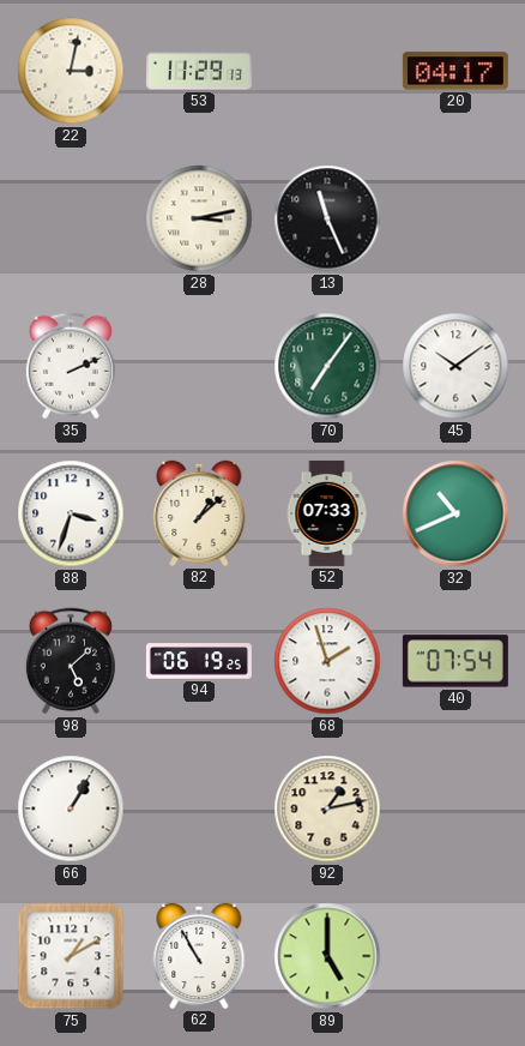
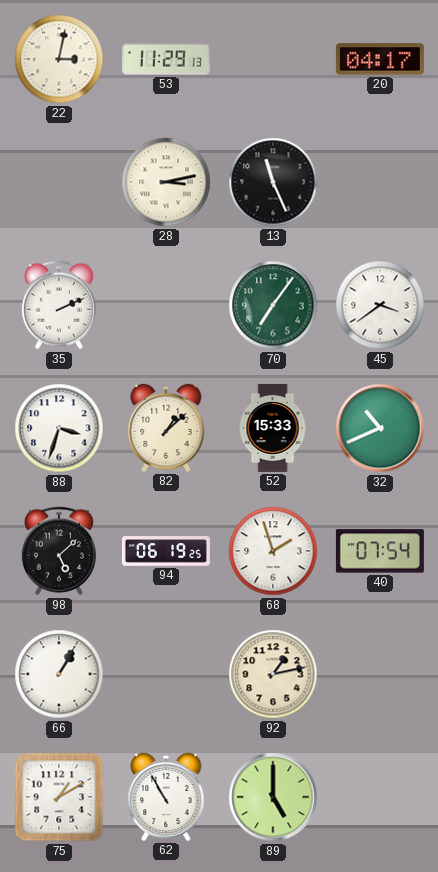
45: 10:09 -> 3:39 (380, 305)
52: 07:33 -> 15:33 (273, 428)
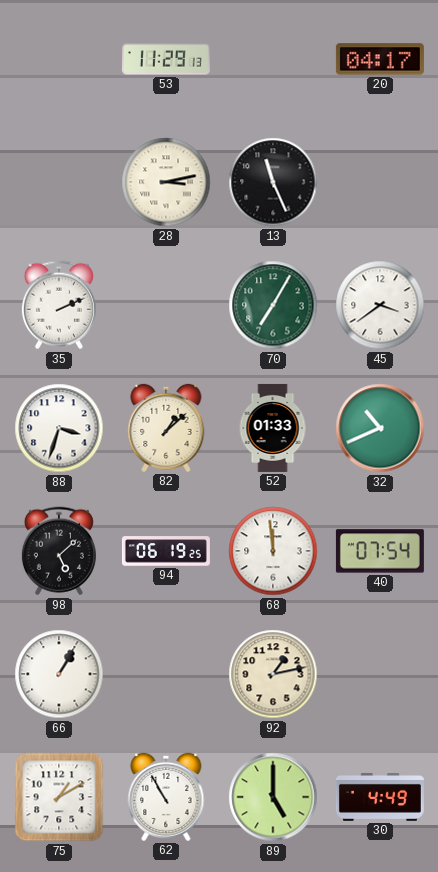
22: 3:02 -> none (59, 59)
70: 7:06 -> 7:05 (273, 305)
52: 15:33 -> 01:33 (273, 428)
68: 1:57 -> 11:59 (273, 551)
30: none -> 4:49 (380, 797)
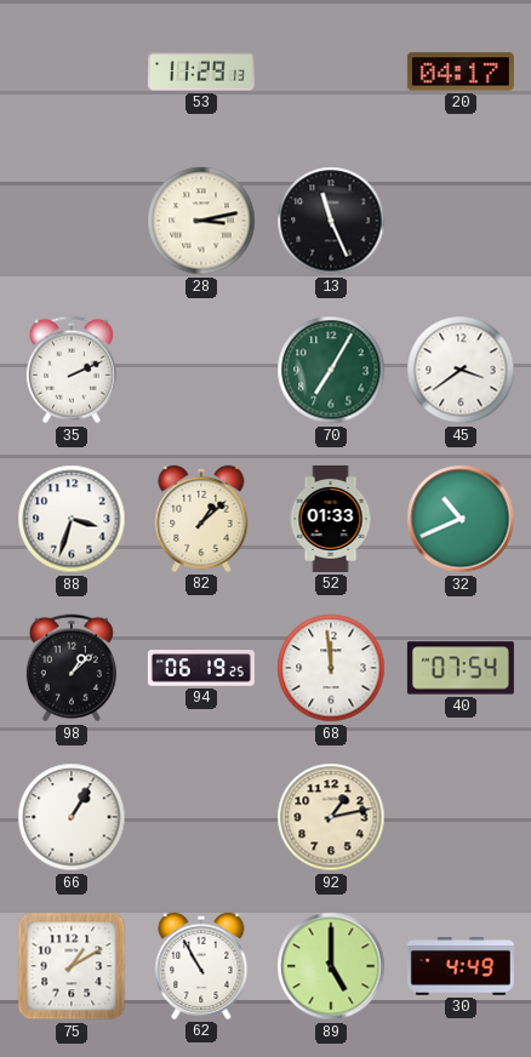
98: 5:08 -> 1:08 (72, 668)
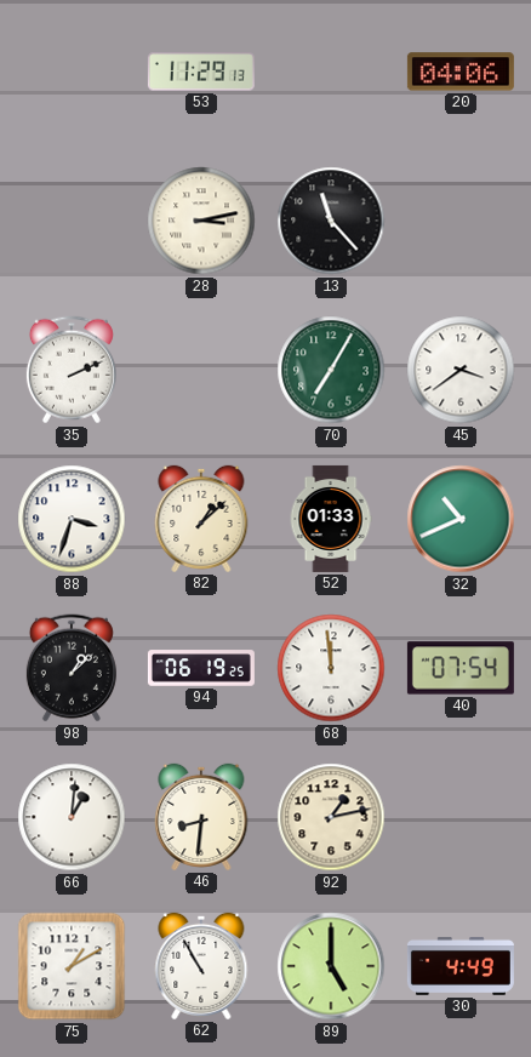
20: 04:17 -> 04:06 (461, 72)
13: 11:26 -> 11:23 (331, 221)
66: 1:05 -> 1:01 (72, 817)
46: none -> 8:31 (201, 817)
